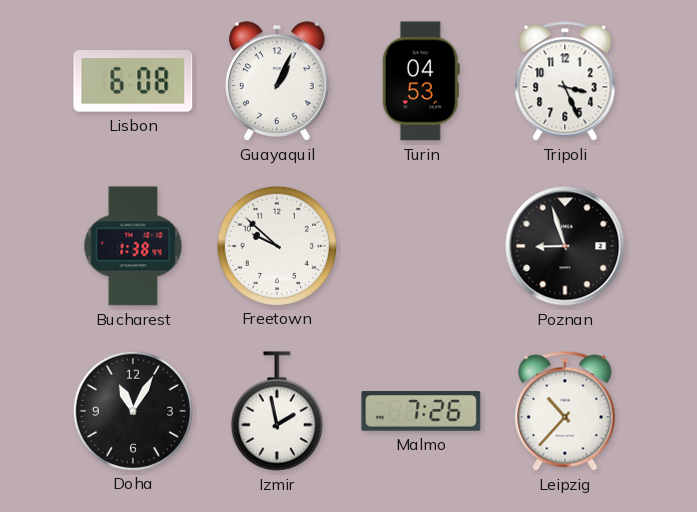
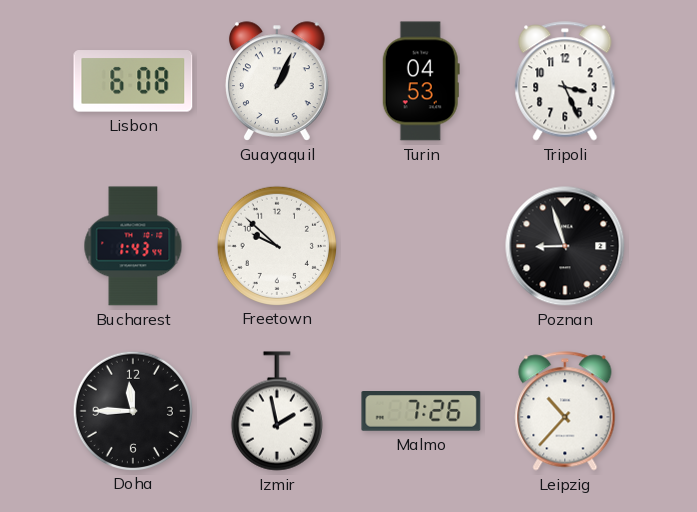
Bucharest: 1:38 -> 1:43 (133, 246)
Doha: 11:05 -> 11:45 (132, 410)
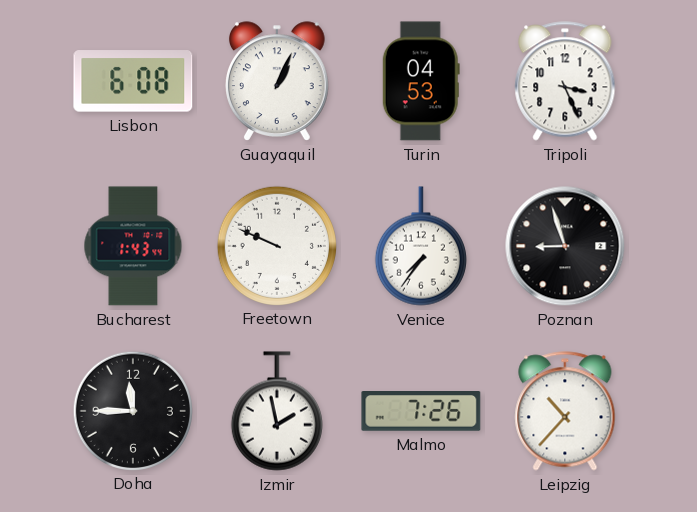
Freetown: 9:52 -> 9:49 (276, 245)
Venice: none -> 7:36 (421, 246)
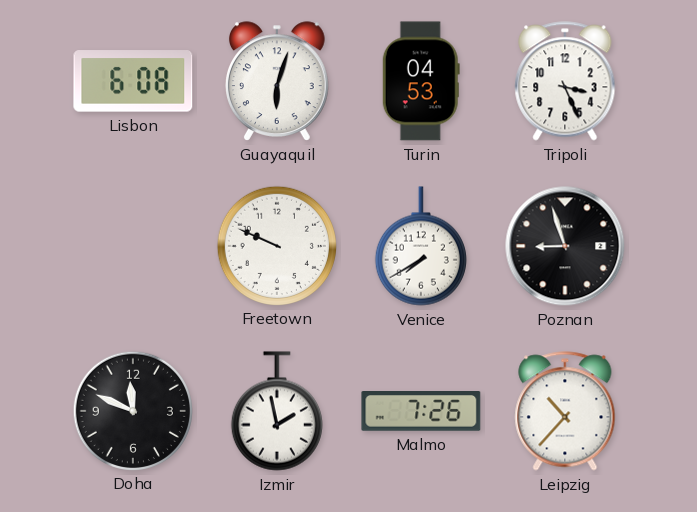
Guayaquil: 1:04 -> 6:03 (277, 81)
Bucharest: 1:43 -> none (133, 246)
Venice: 7:36 -> 7:40 (421, 246)
Doha: 11:45 -> 11:49 (132, 410)
